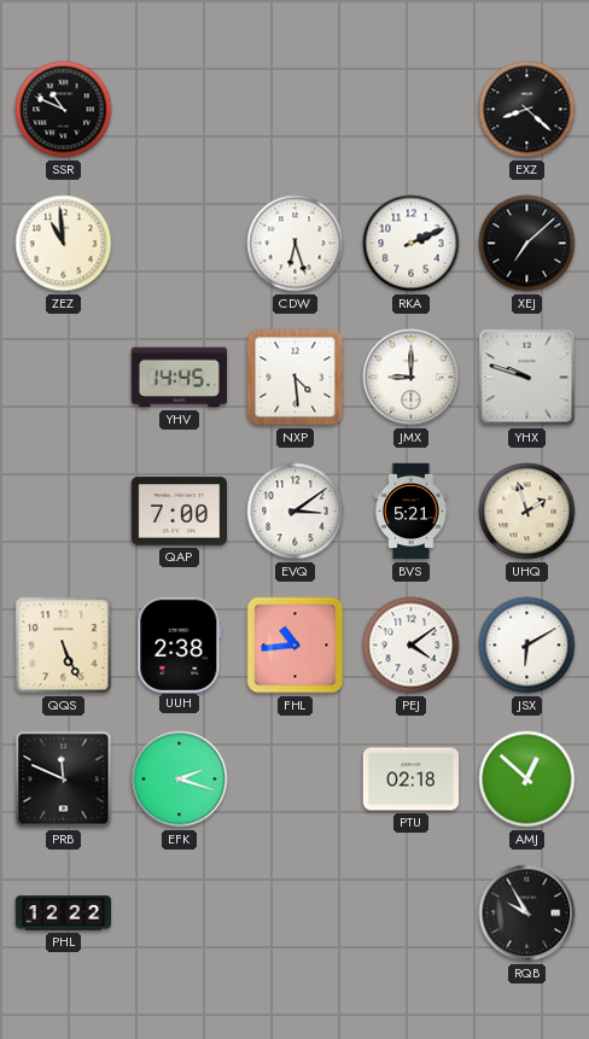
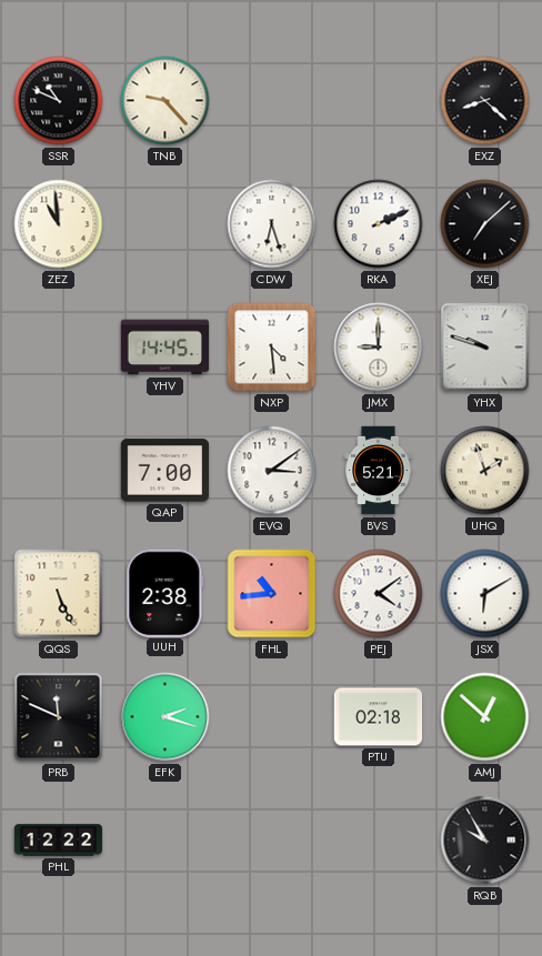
TNB: none -> 9:23 (165, 101)
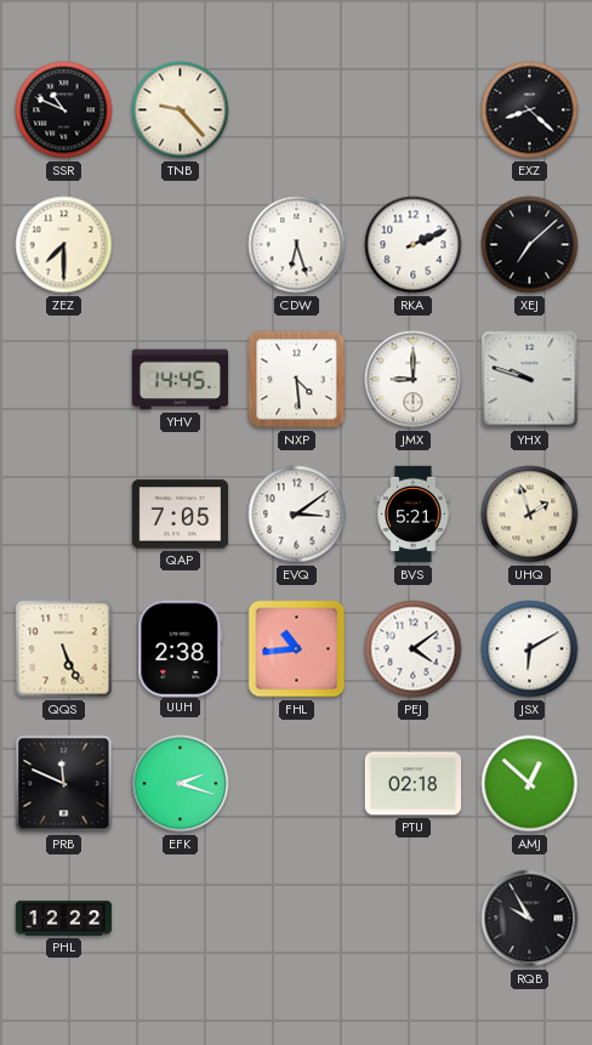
ZEZ: 10:59 -> 7:30 (64, 245)
QAP: 7:00 -> 7:05 (181, 515)
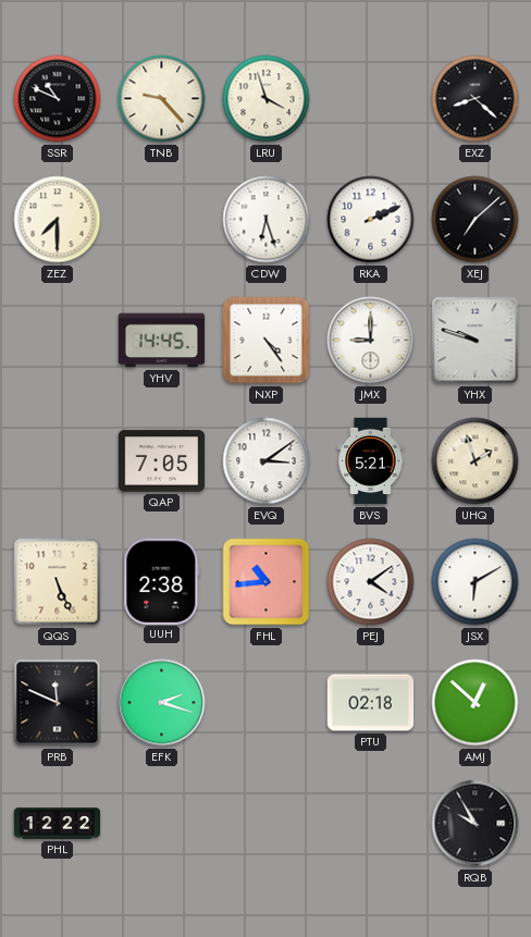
LRU: none -> 3:57 (267, 99)
NXP: 4:29 -> 4:24 (267, 341)
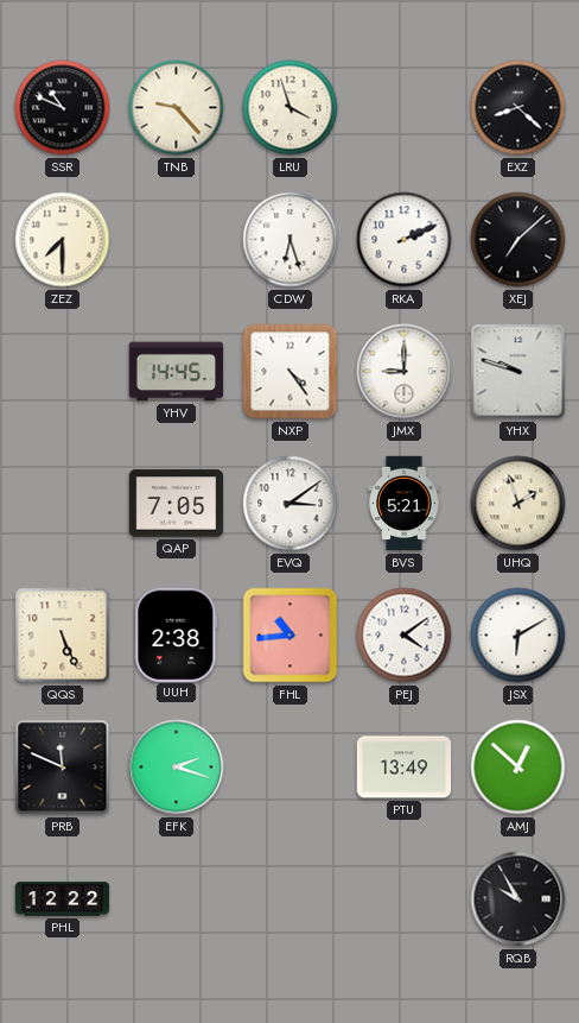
PTU: 02:18 -> 13:49 (405, 768)
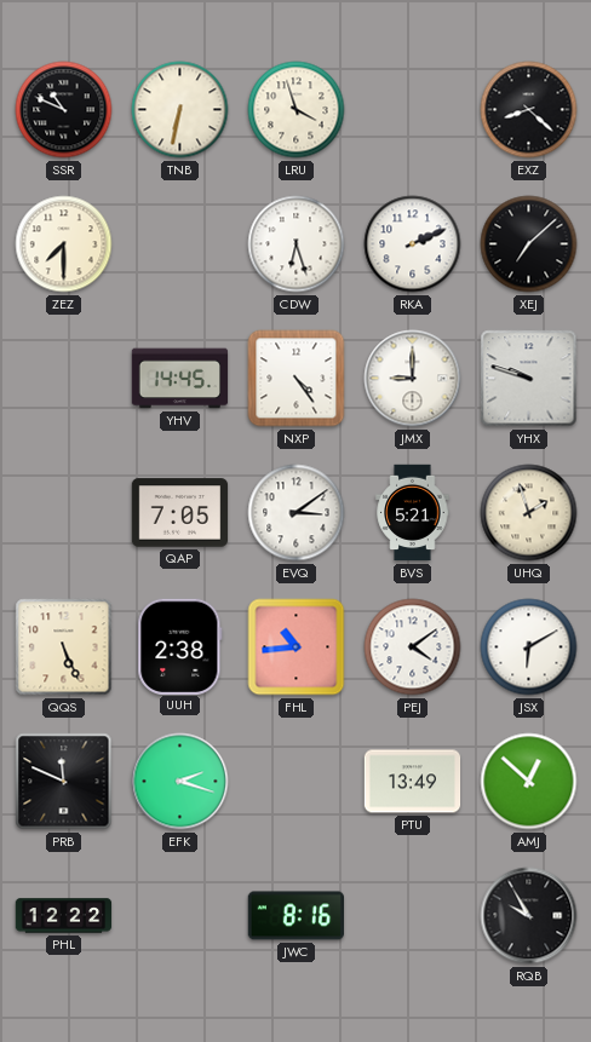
TNB: 9:23 -> 6:32 (180, 110)
JWC: none -> 8:16 (297, 916)
